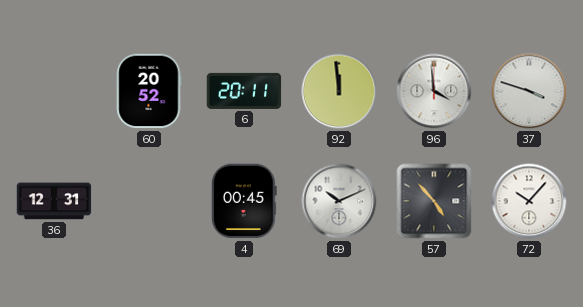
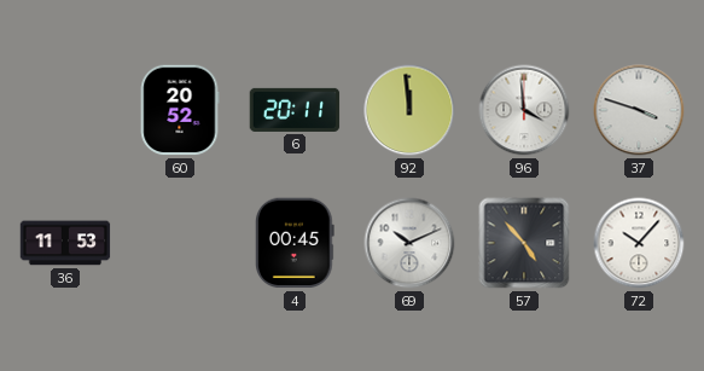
36: 12:31 -> 11:53 (65, 243)
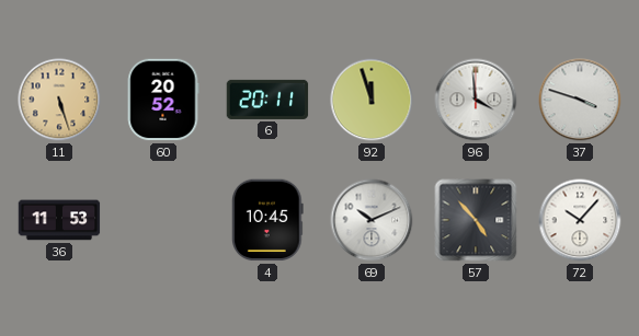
11: none -> 5:27 (59, 100)
92: 11:59 -> 11:57 (372, 100)
4: 00:45 -> 10:45 (267, 220)
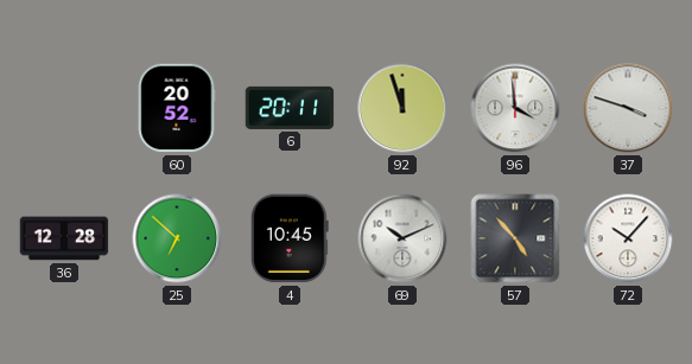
11: 5:27 -> none (59, 100)
36: 11:53 -> 12:28 (64, 238)
25: none -> 6:52 (177, 238)
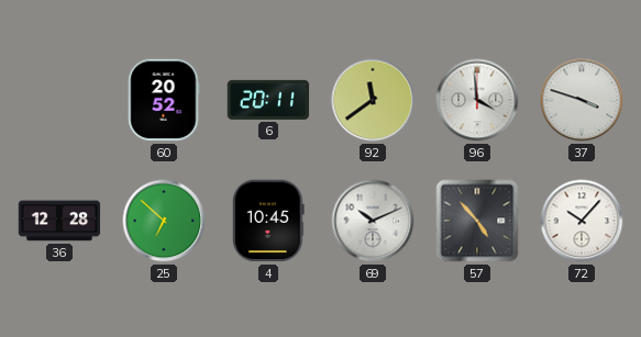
92: 11:57 -> 11:39 (373, 100)
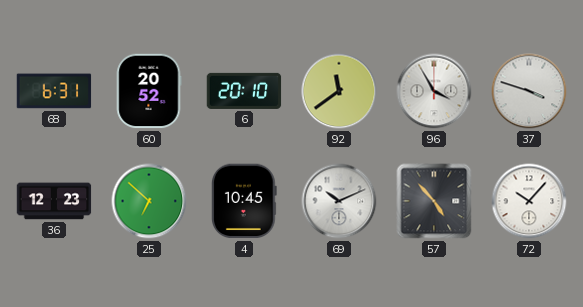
68: none -> 6:31 (54, 91)
6: 20:11 -> 20:10 (244, 91)
96: 3:59 -> 3:55 (434, 91)
36: 12:28 -> 12:23 (54, 201)
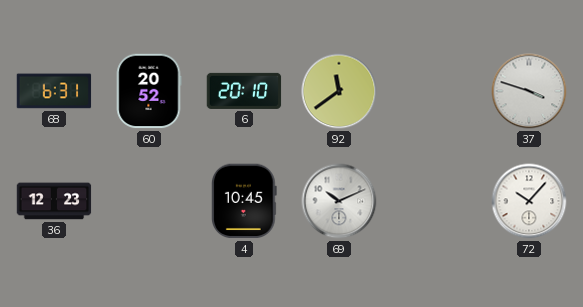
96: 3:55 -> none (434, 91)
25: 6:52 -> none (149, 201)
57: 4:53 -> none (434, 201)
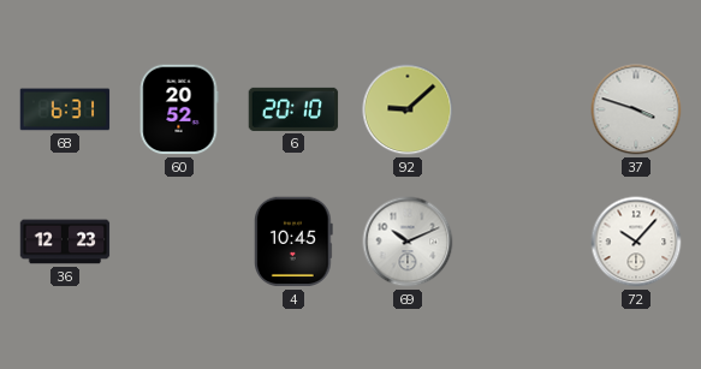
92: 11:39 -> 9:08 (408, 109)
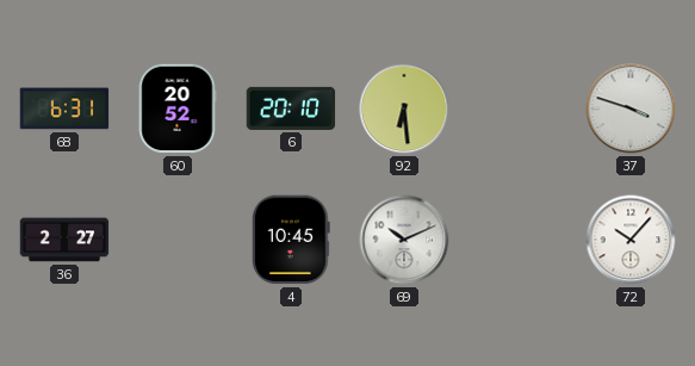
92: 9:08 -> 6:29 (404, 108)
36: 12:23 -> 2:27 (64, 240)
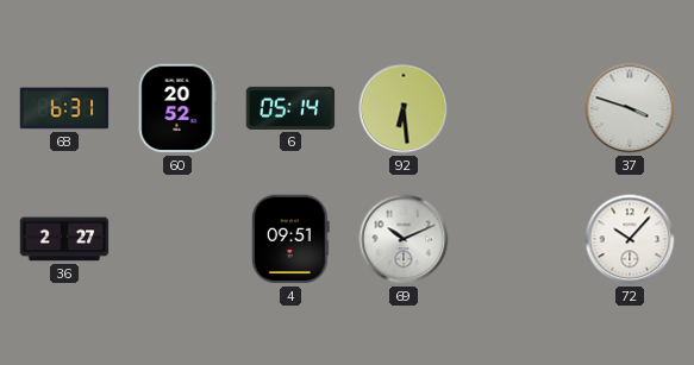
6: 20:10 -> 05:14 (290, 108)
4: 10:45 -> 09:51 (290, 239)
